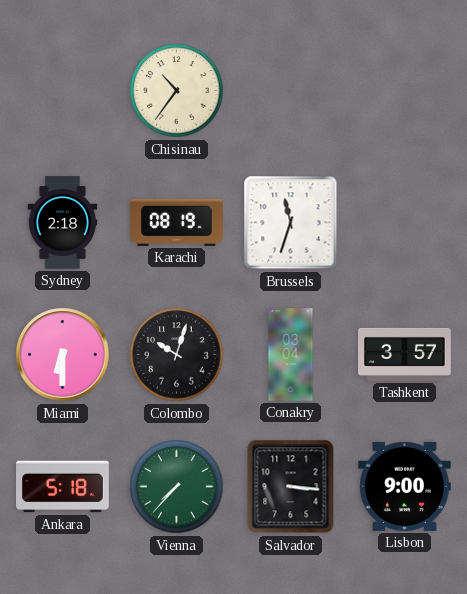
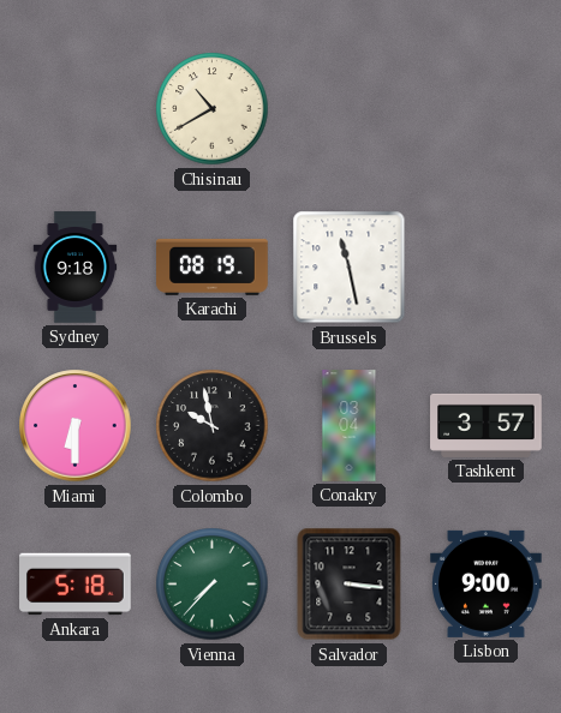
Chisinau: 10:36 -> 10:40 (213, 109)
Sydney: 2:18 -> 9:18 (76, 268)
Brussels: 11:33 -> 11:28 (350, 268)
Colombo: 10:03 -> 9:58 (213, 426)
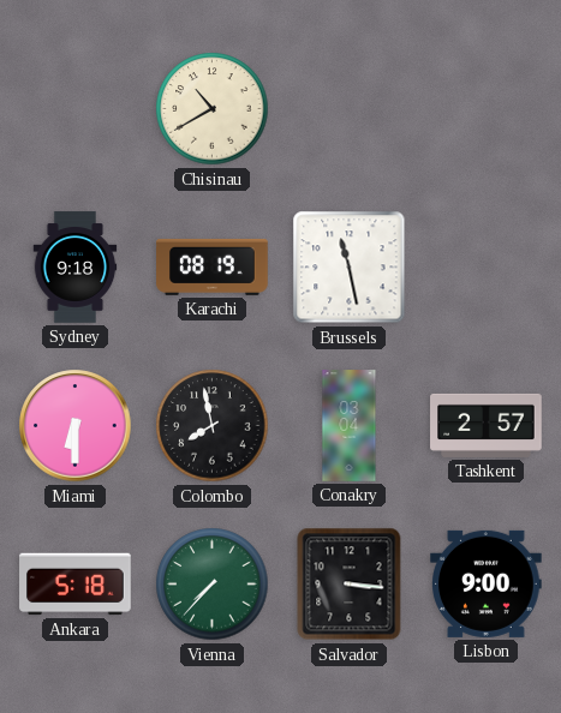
Colombo: 9:58 -> 7:58 (213, 426)
Tashkent: 3:57 -> 2:57 (487, 425)
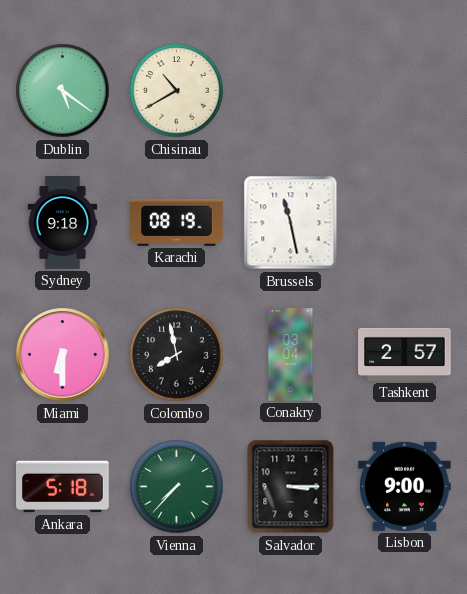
Dublin: none -> 5:21 (63, 91)
Salvador: 3:16 -> 3:15 (291, 487)
